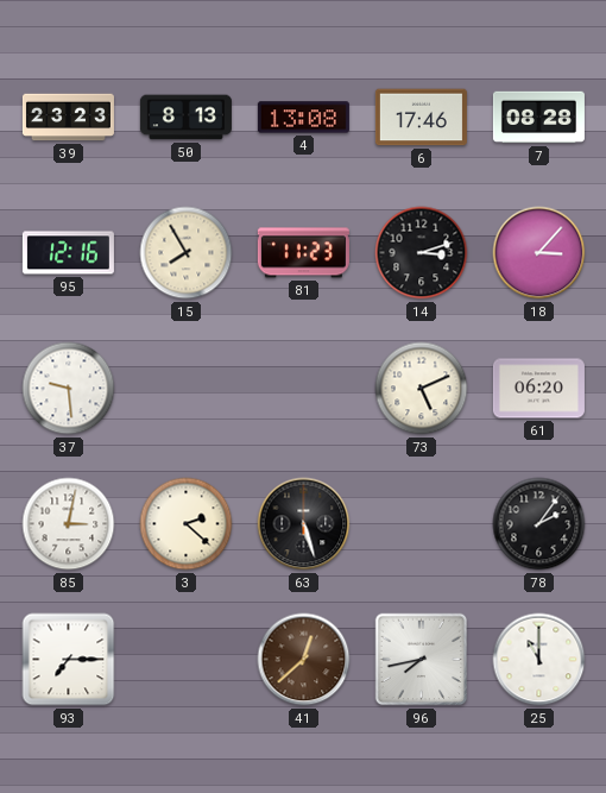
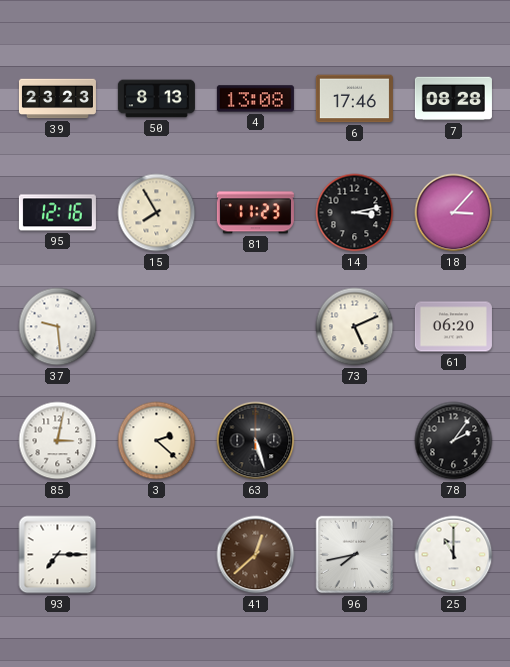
14: 3:12 -> 3:13 (355, 213)
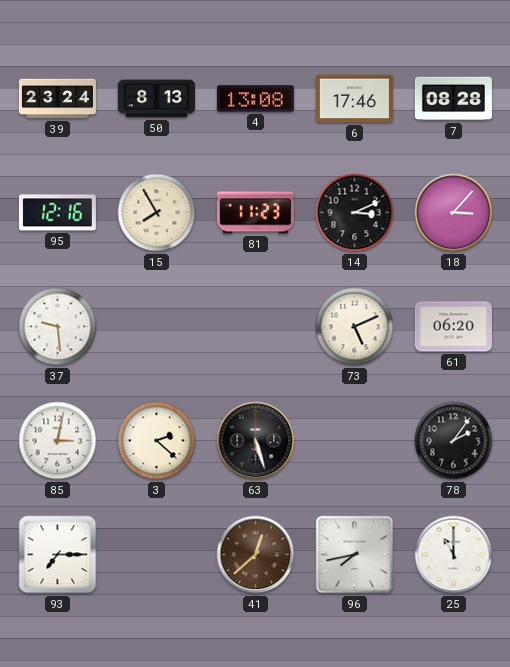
39: 23:23 -> 23:24 (57, 99)
14: 3:13 -> 3:11 (355, 213)
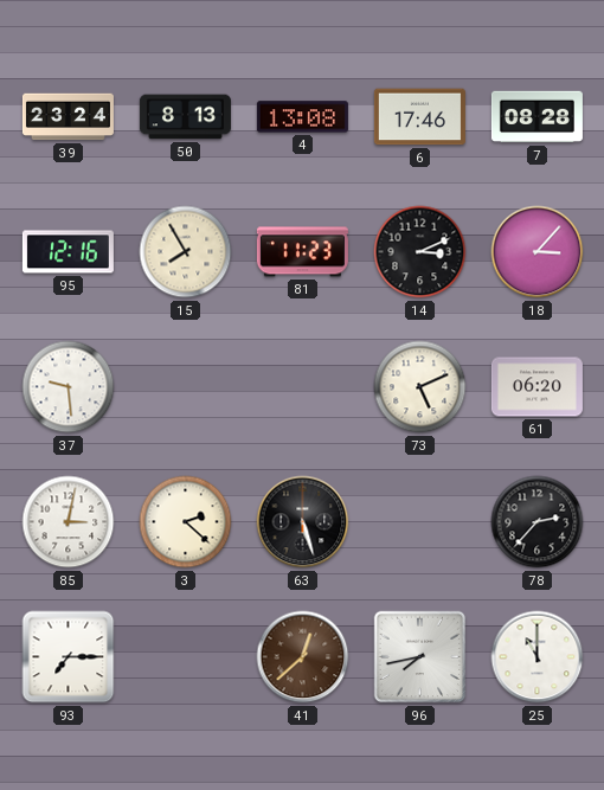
78: 2:06 -> 2:37 (538, 522)
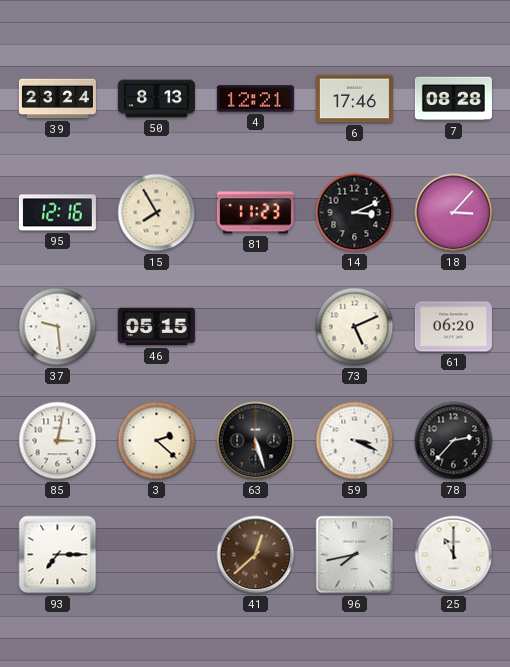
4: 13:08 -> 12:21 (255, 99)
46: none -> 05:15 (156, 327)
59: none -> 3:19 (355, 441)
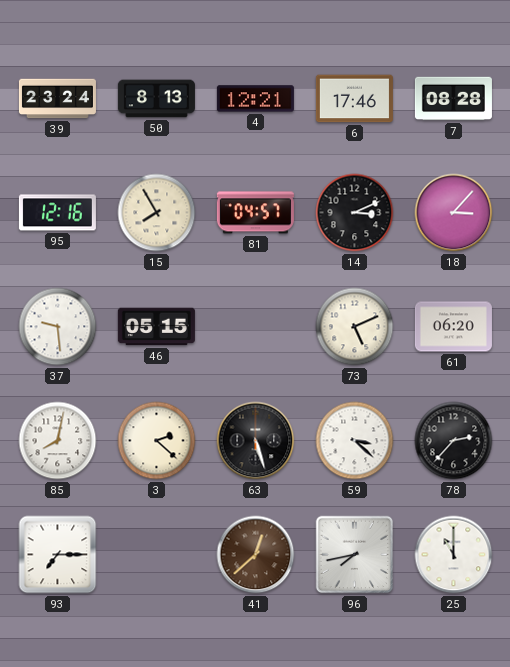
81: 11:23 -> 04:57 (255, 213)
85: 3:02 -> 8:02 (58, 441)
59: 3:19 -> 3:22 (355, 441)
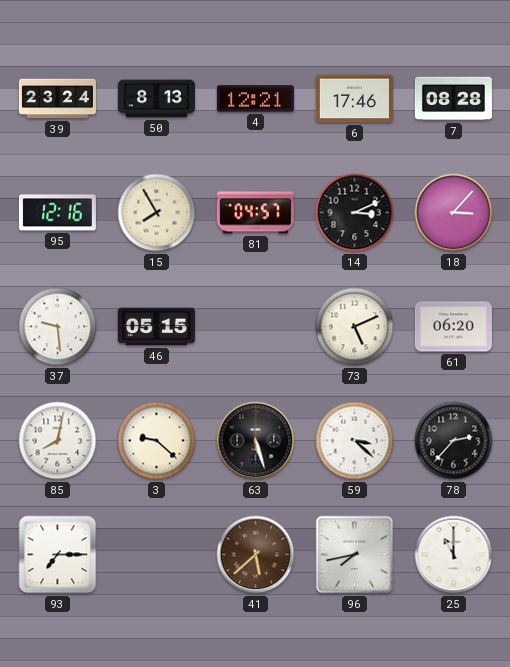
3: 2:22 -> 9:22 (157, 441)
41: 12:38 -> 5:38 (256, 555)
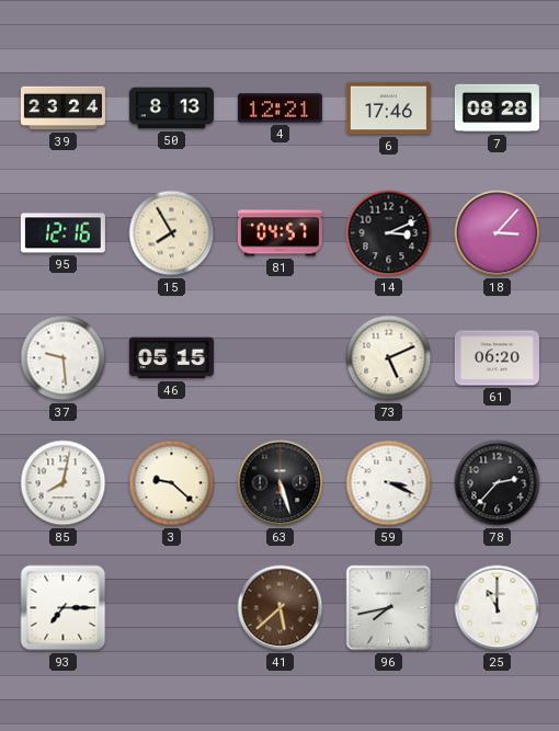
59: 3:22 -> 3:19 (389, 483)
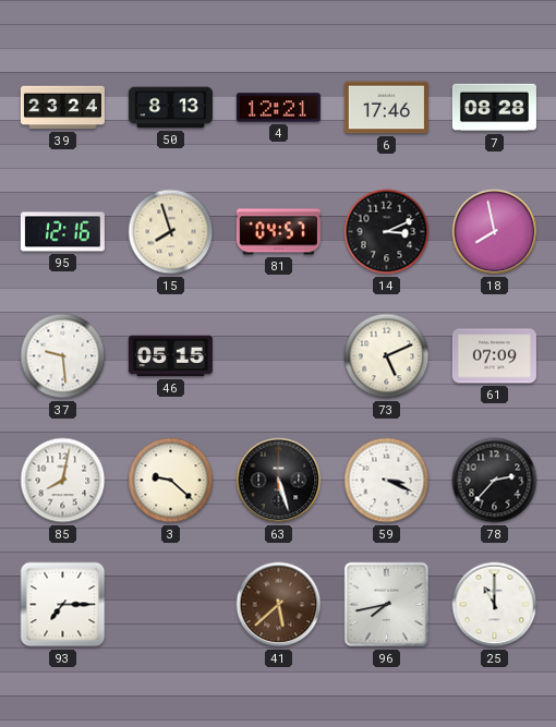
15: 7:55 -> 7:57 (171, 232)
18: 3:07 -> 7:58 (495, 232)
61: 06:20 -> 07:09 (494, 356)
